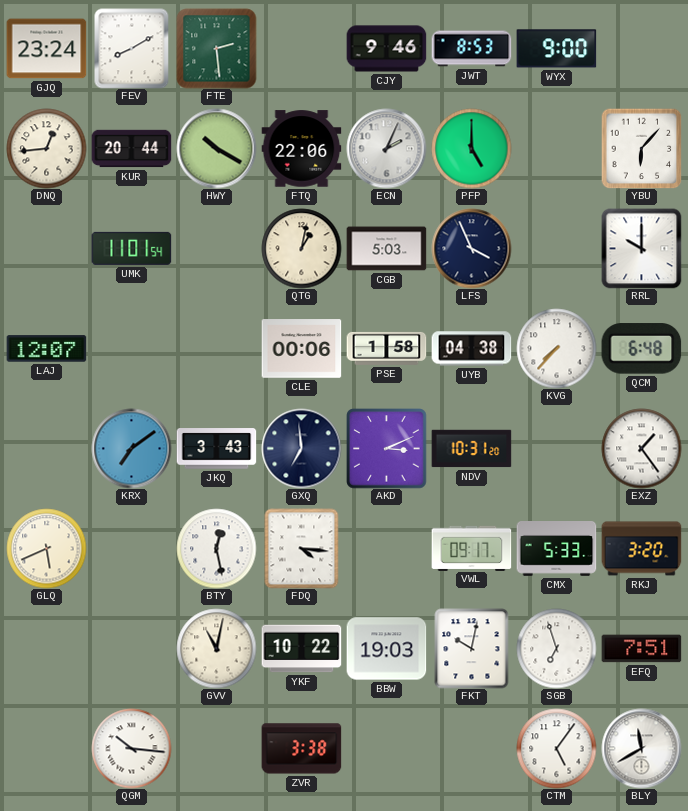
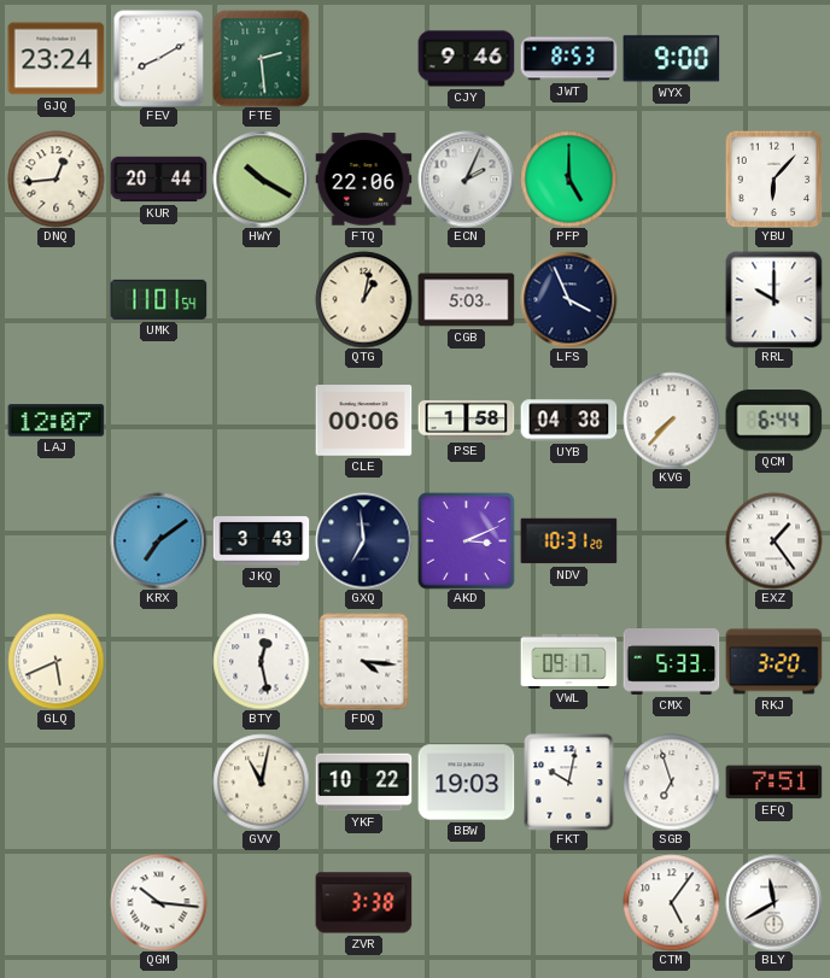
QCM: 6:48 -> 6:44 (773, 421)
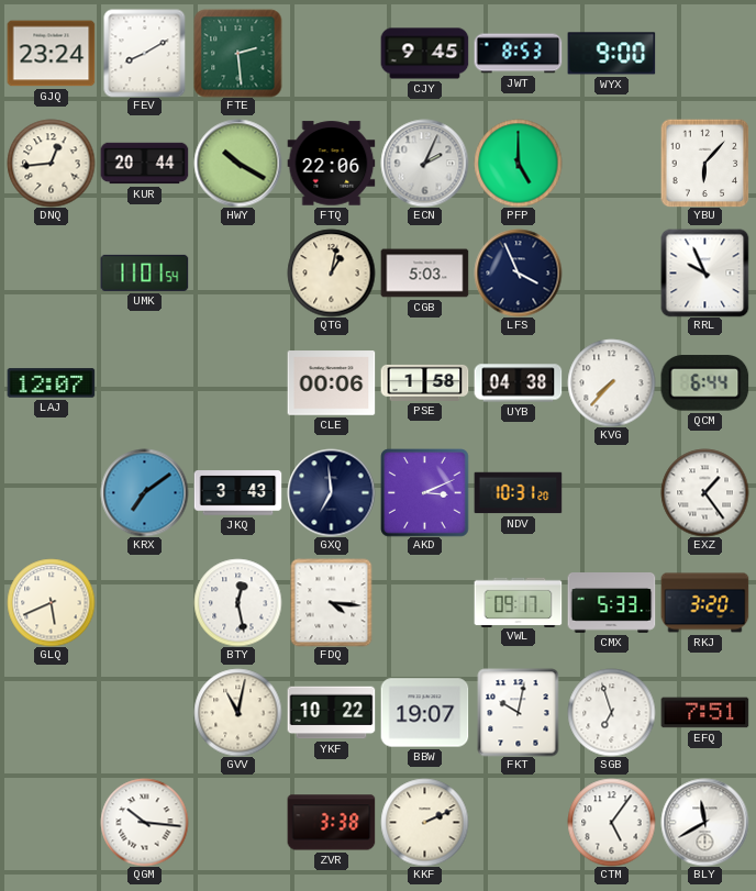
CJY: 9:46 -> 9:45 (424, 54)
RRL: 10:00 -> 9:56 (704, 272)
BBW: 19:03 -> 19:07 (424, 713)
KKF: none -> 2:11 (424, 822)
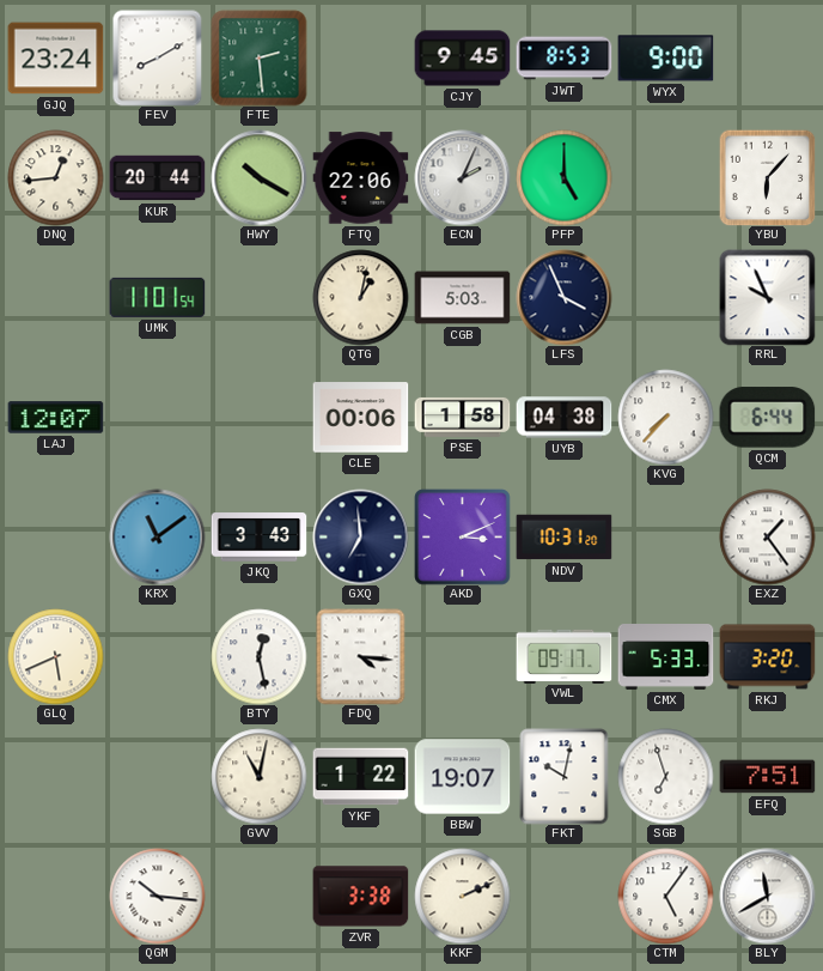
KRX: 7:09 -> 11:09 (157, 536)
YKF: 10:22 -> 1:22 (360, 777)
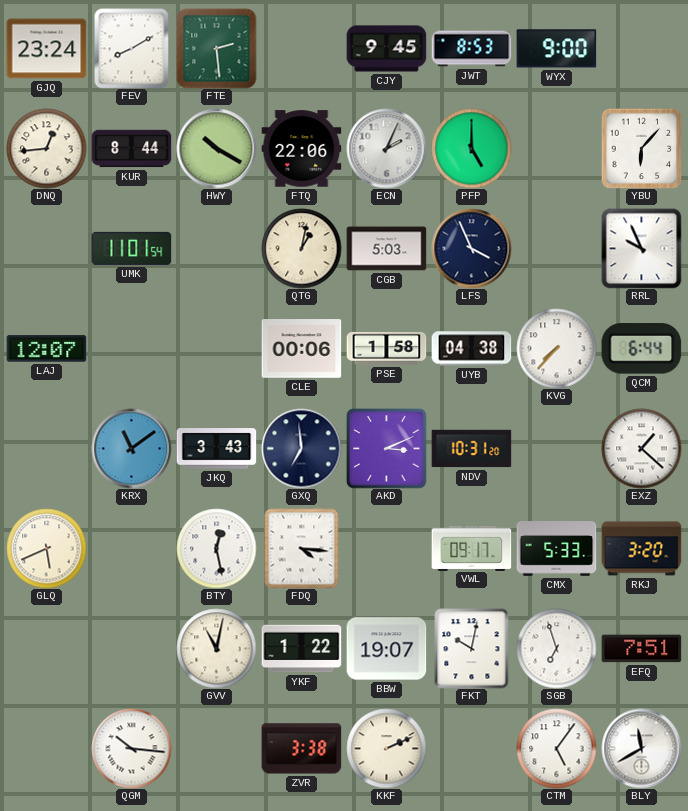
KUR: 20:44 -> 8:44 (131, 149)
EXZ: 1:24 -> 1:22 (641, 448)
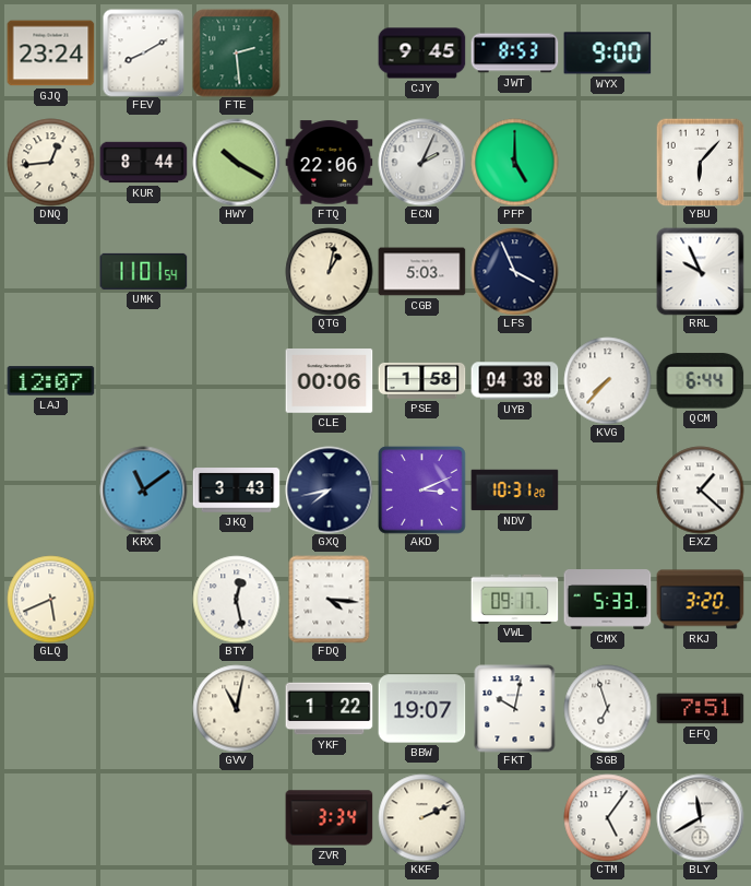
GXQ: 6:59 -> 7:43 (329, 489)
QGM: 10:16 -> none (131, 748)
ZVR: 3:38 -> 3:34 (329, 818)
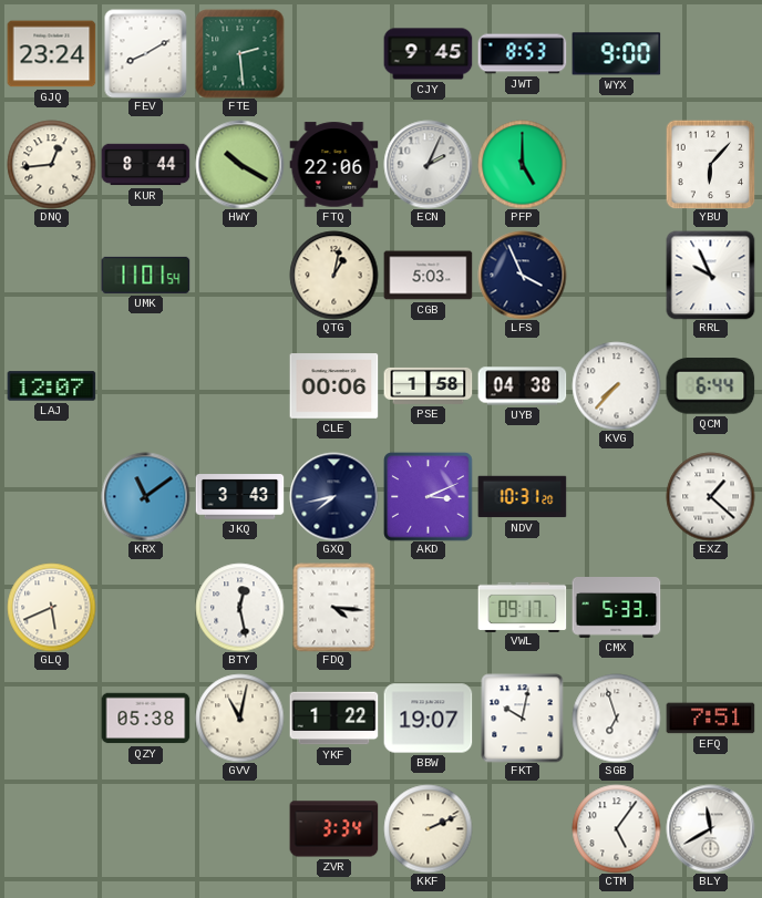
RKJ: 3:20 -> none (700, 600)
QZY: none -> 05:38 (145, 719)
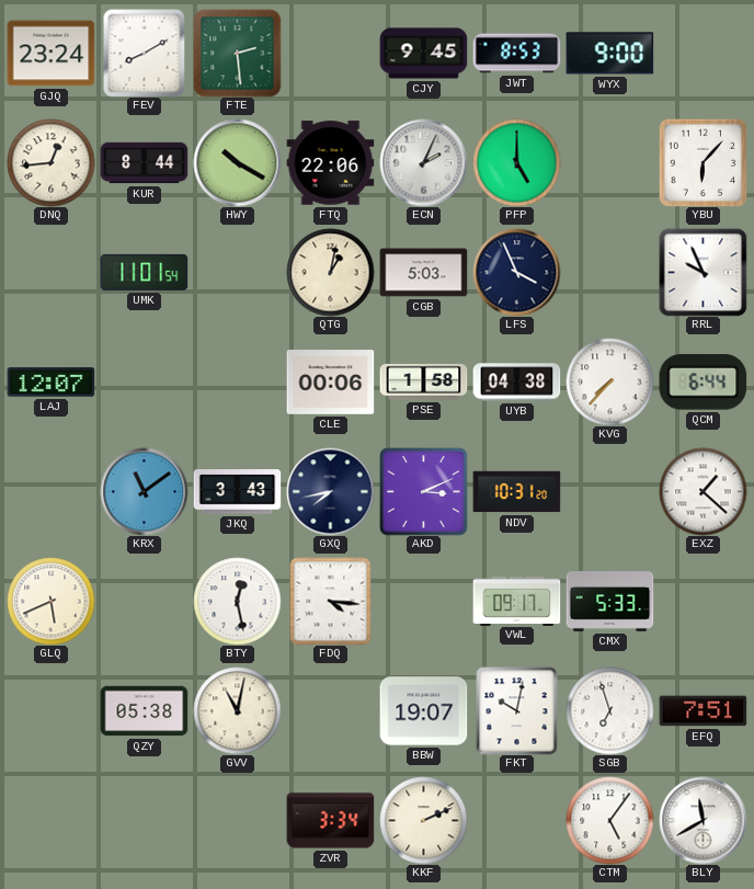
YKF: 1:22 -> none (333, 719)
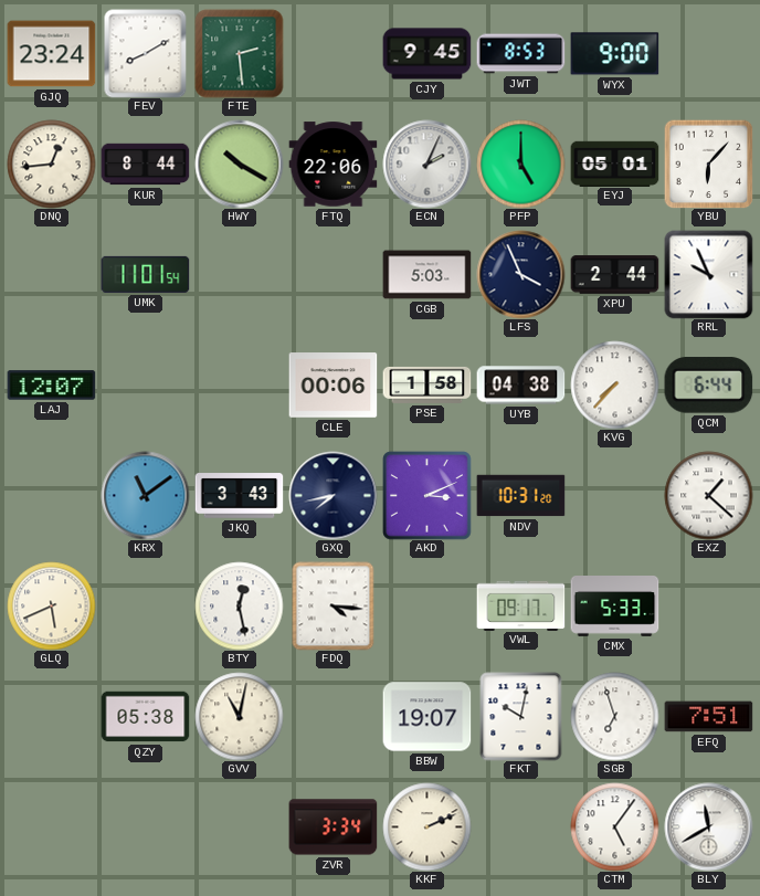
EYJ: none -> 05:01 (614, 164)
QTG: 1:02 -> none (330, 272)
XPU: none -> 2:44 (614, 275)
